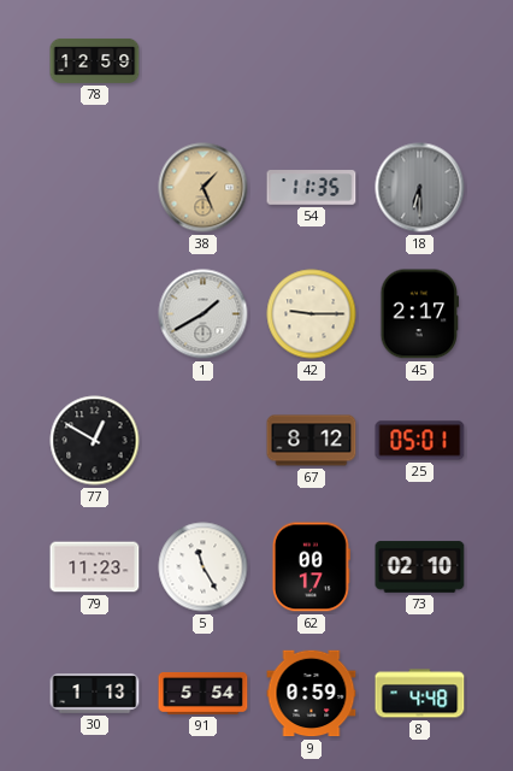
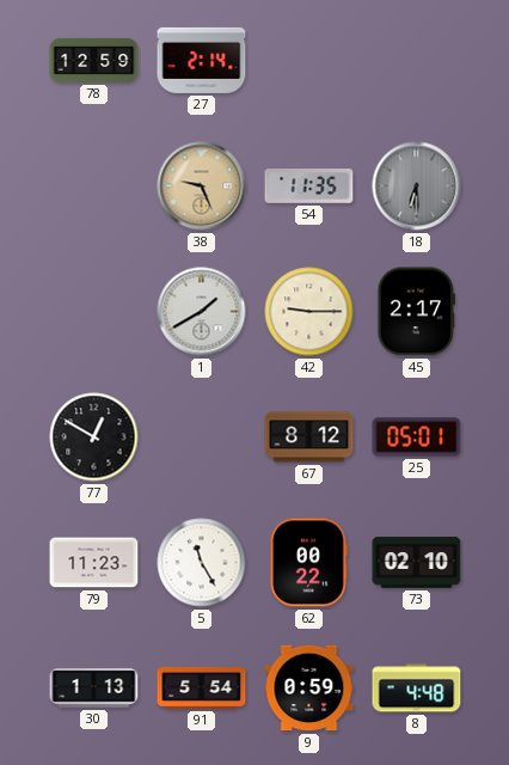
27: none -> 2:14 (202, 60)
38: 1:26 -> 9:26 (202, 186)
62: 00:17 -> 00:22 (308, 563)
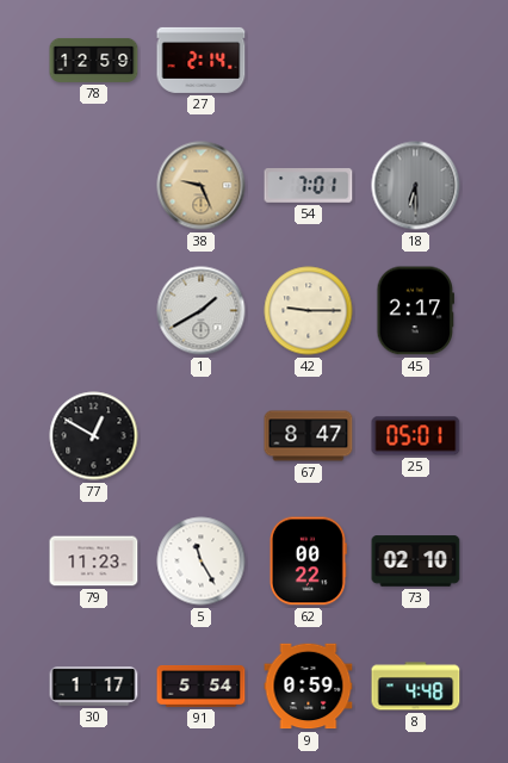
54: 11:35 -> 7:01 (309, 186)
67: 8:12 -> 8:47 (309, 436)
30: 1:13 -> 1:17 (94, 687)
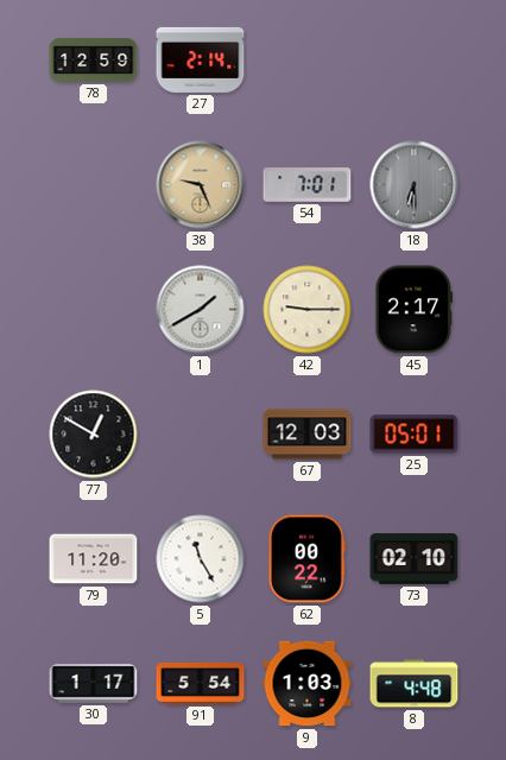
67: 8:47 -> 12:03 (308, 435)
79: 11:23 -> 11:20 (94, 559)
9: 0:59 -> 1:03 (308, 684)
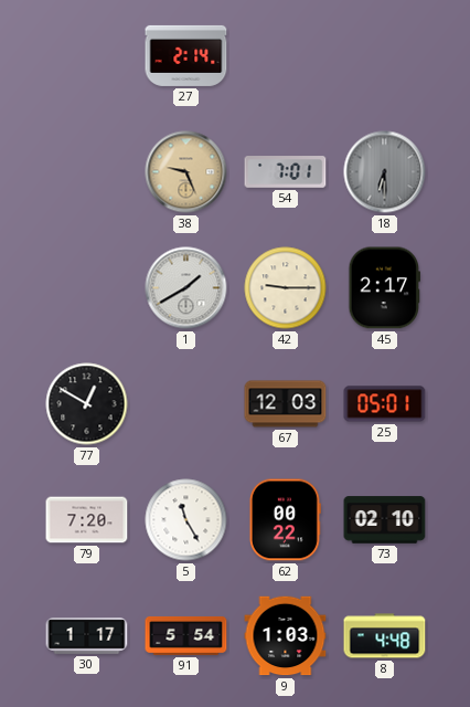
78: 12:59 -> none (94, 59)
79: 11:20 -> 7:20 (87, 520)
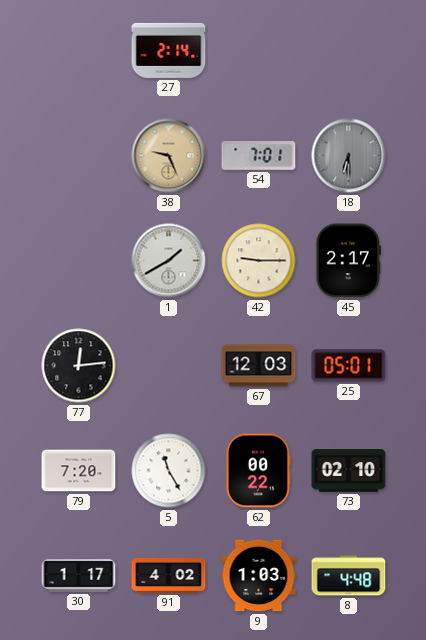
77: 12:50 -> 12:14 (79, 366)
91: 5:54 -> 4:02 (169, 575)
